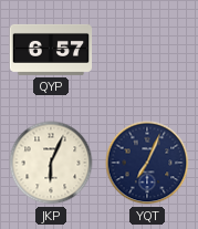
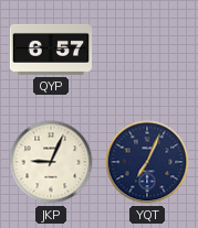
JKP: 6:04 -> 9:04 (51, 162)
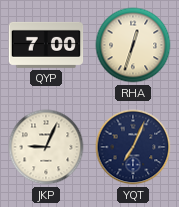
QYP: 6:57 -> 7:00 (46, 45)
RHA: none -> 12:33 (133, 45)
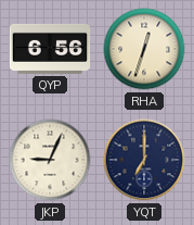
QYP: 7:00 -> 6:56 (50, 49)
YQT: 7:04 -> 7:00 (144, 160)
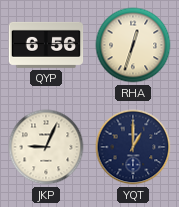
YQT: 7:00 -> 1:00 (133, 147)
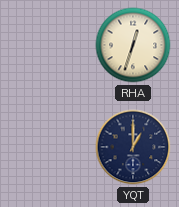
QYP: 6:56 -> none (46, 45)
JKP: 9:04 -> none (46, 147)
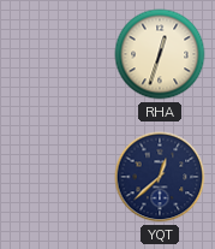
YQT: 1:00 -> 12:38 (160, 177)
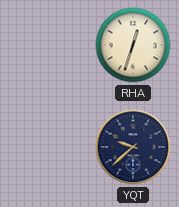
YQT: 12:38 -> 9:38 (133, 147)
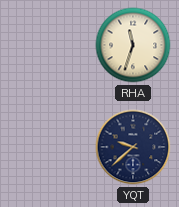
RHA: 12:33 -> 11:33 (133, 45)
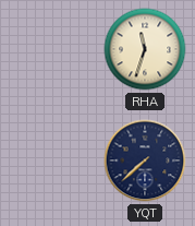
YQT: 9:38 -> 7:38 (145, 160)
